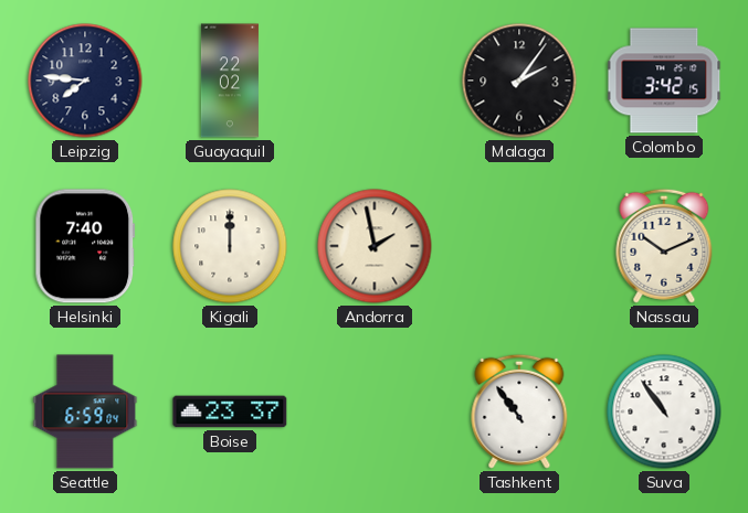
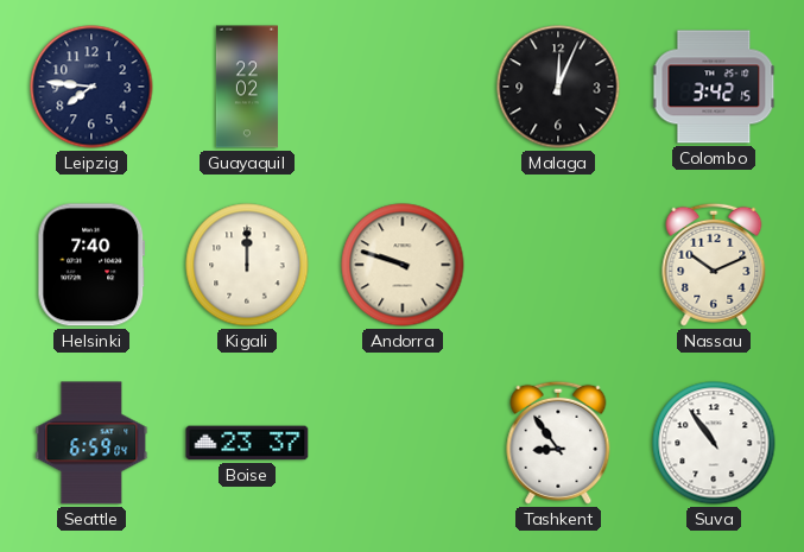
Malaga: 2:06 -> 12:04 (558, 87)
Andorra: 1:58 -> 9:48 (403, 265)
Tashkent: 10:54 -> 8:54 (558, 443)
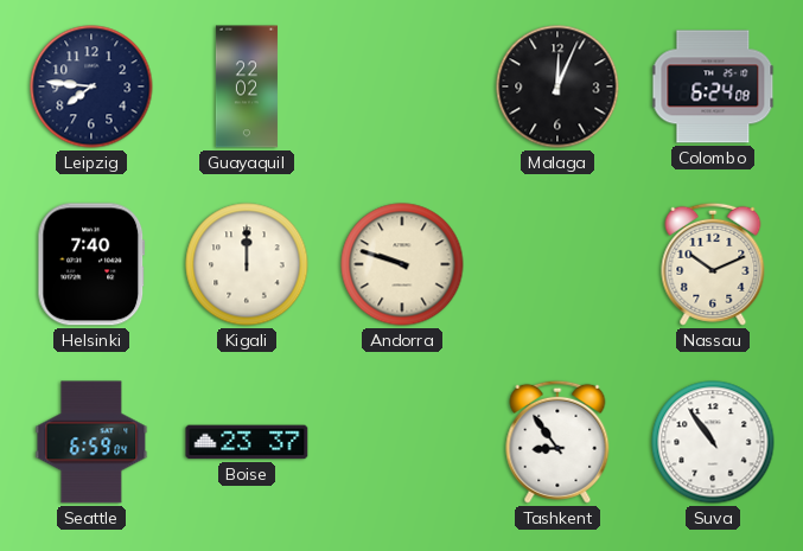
Colombo: 3:42 -> 6:24 (713, 87)
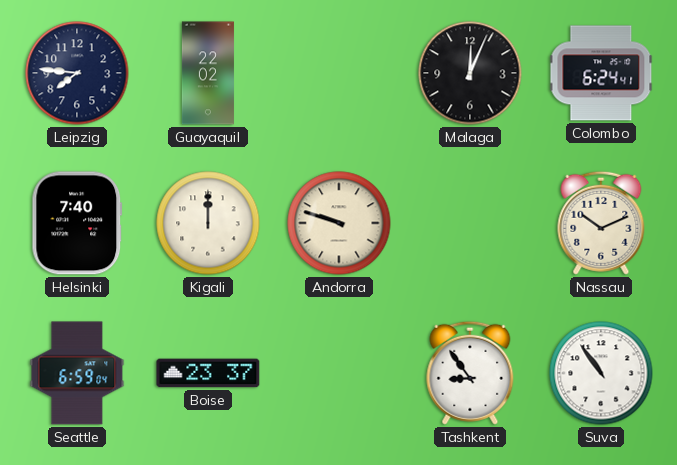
Colombo: 6:24:08 -> 6:24:41 (601, 73)
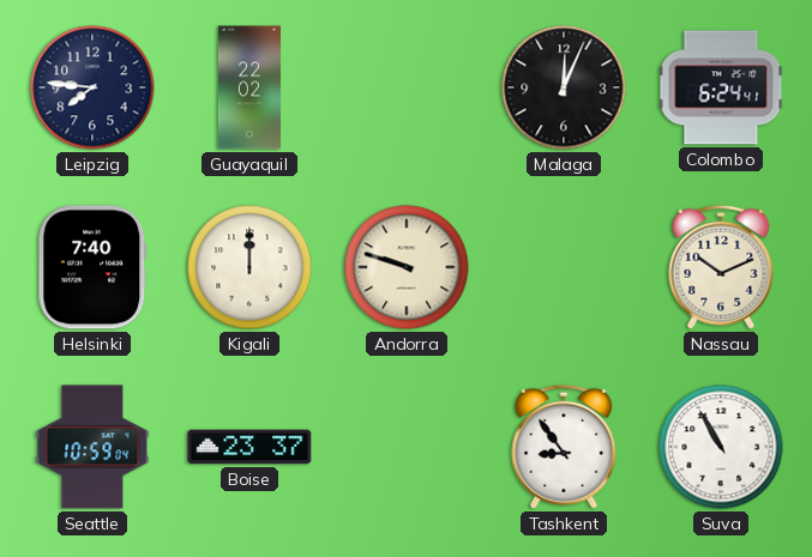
Seattle: 6:59 -> 10:59 (92, 447)
Suva: 10:54 -> 10:55 (721, 447)
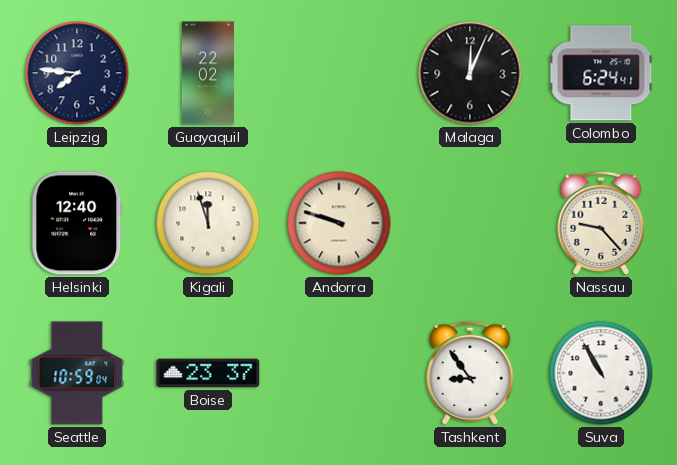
Helsinki: 7:40 -> 12:40 (77, 223)
Kigali: 12:00 -> 11:57 (208, 223)
Nassau: 10:11 -> 9:23 (601, 223)
